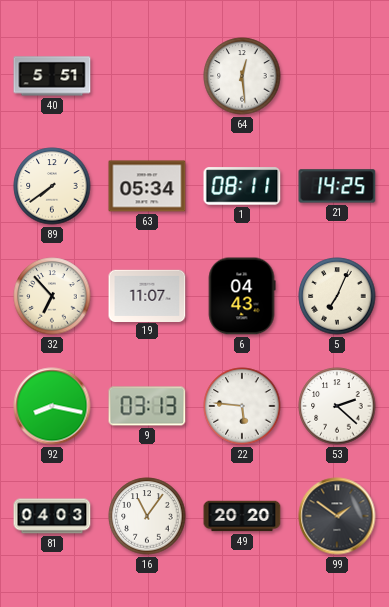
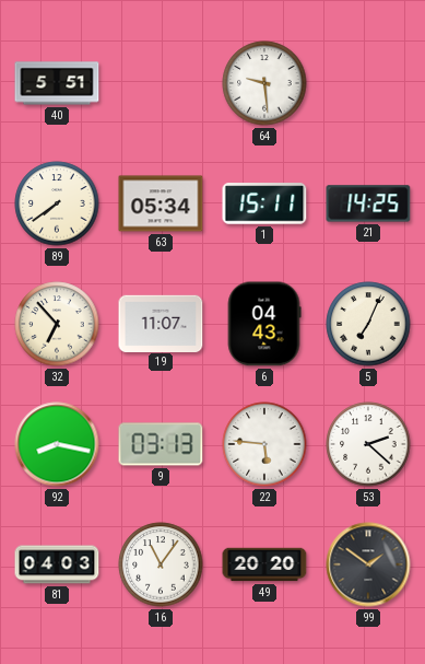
64: 12:29 -> 9:29 (264, 83)
1: 08:11 -> 15:11 (264, 203)
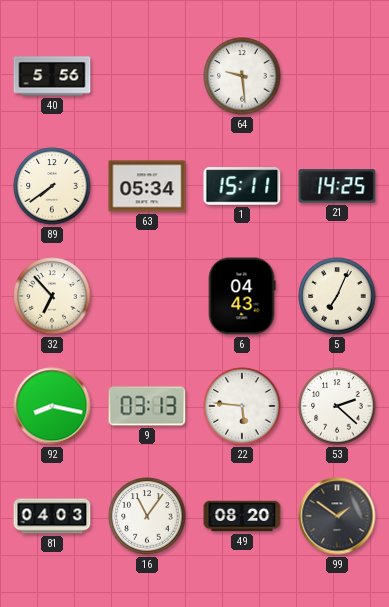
40: 5:51 -> 5:56 (52, 76)
19: 11:07 -> none (161, 323)
49: 20:20 -> 08:20 (242, 516)
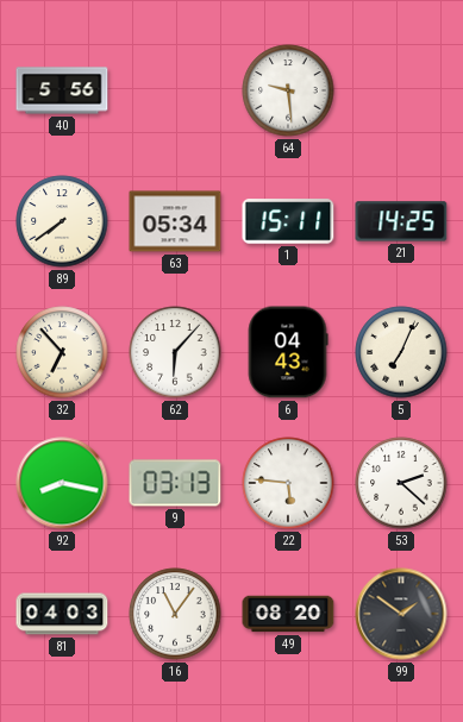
62: none -> 6:07 (175, 352)
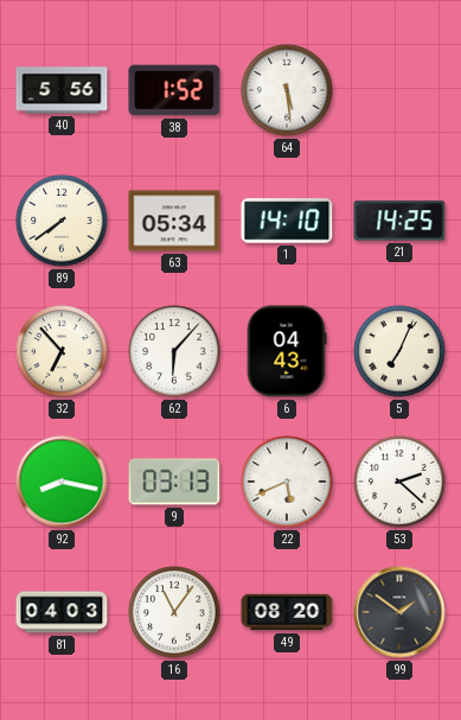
38: none -> 1:52 (174, 90)
64: 9:29 -> 5:29 (287, 90)
1: 15:11 -> 14:10 (287, 221)
22: 5:46 -> 5:41 (287, 482)
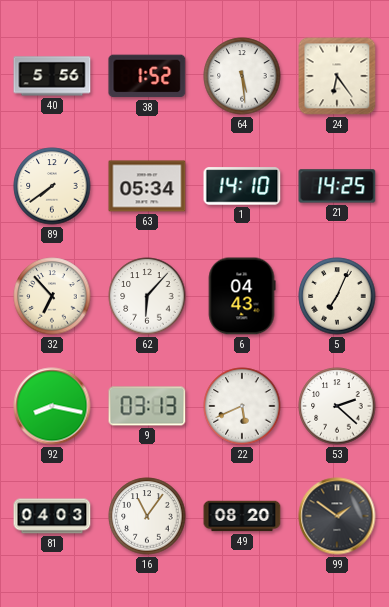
24: none -> 6:24 (337, 76)
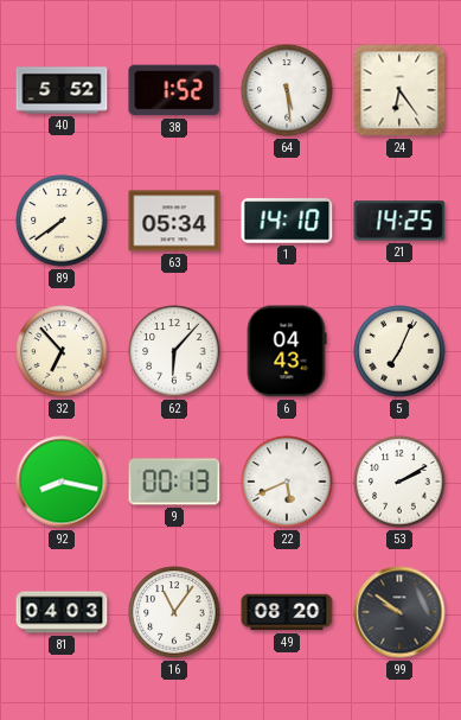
40: 5:56 -> 5:52 (62, 90)
9: 03:13 -> 00:13 (174, 482)
53: 2:22 -> 2:10 (399, 482)
99: 1:51 -> 9:51 (399, 612)
